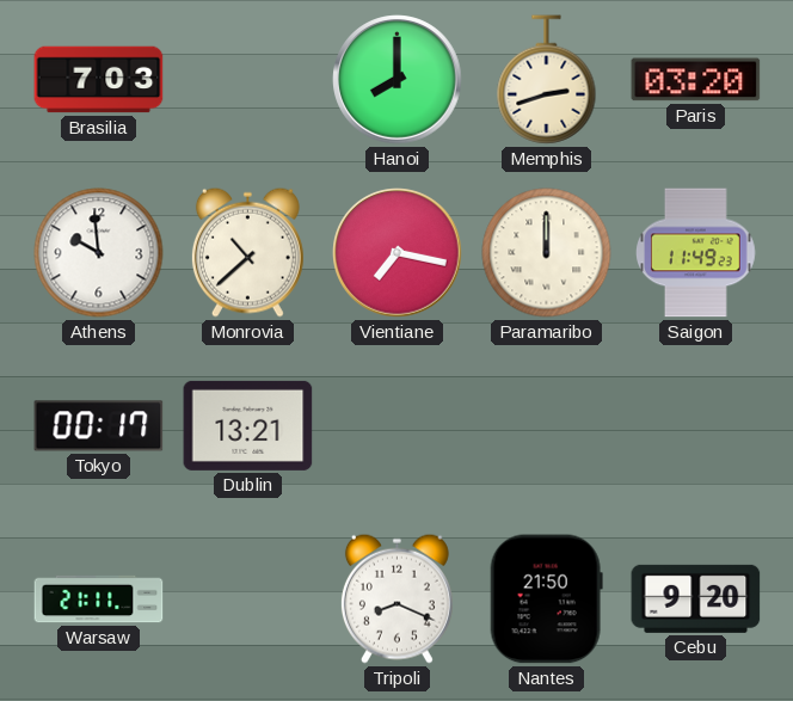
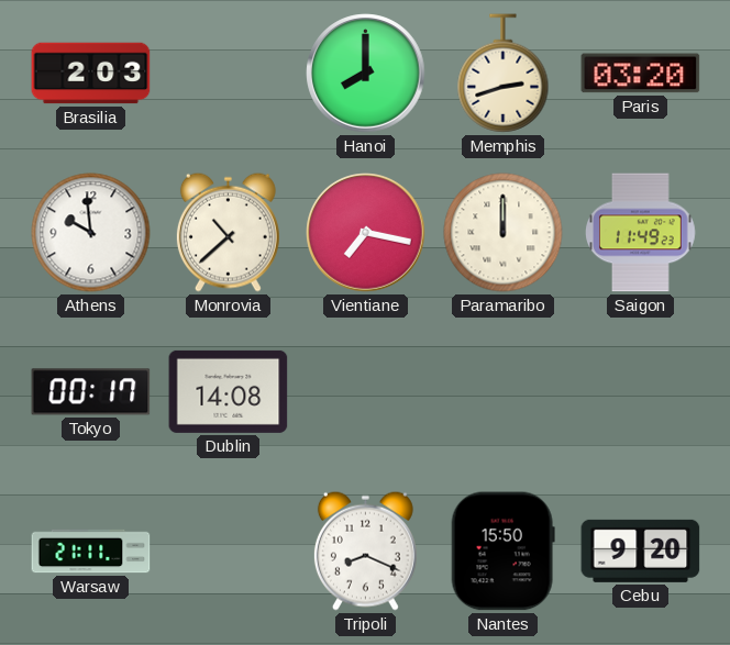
Brasilia: 7:03 -> 2:03 (91, 74)
Dublin: 13:21 -> 14:08 (229, 391)
Nantes: 21:50 -> 15:50 (502, 552)
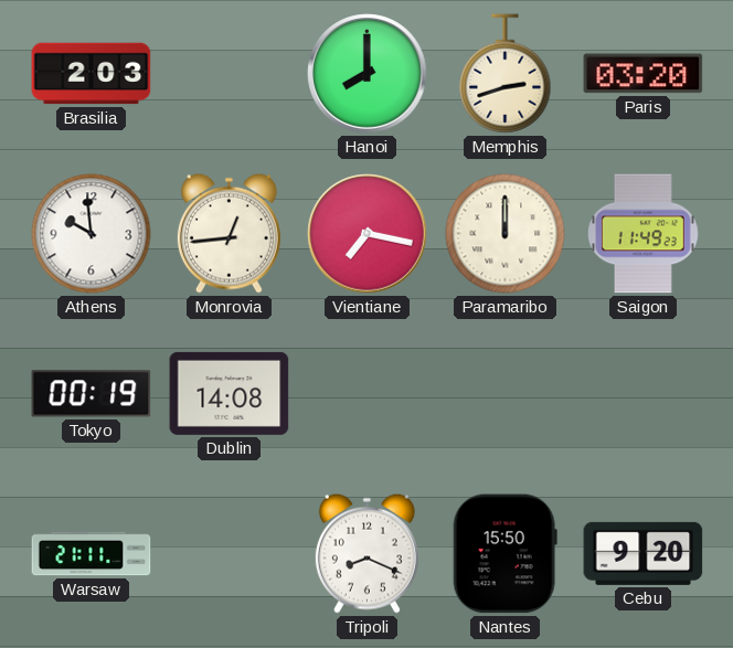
Monrovia: 10:38 -> 12:44 (229, 233)
Tokyo: 00:17 -> 00:19 (92, 394)
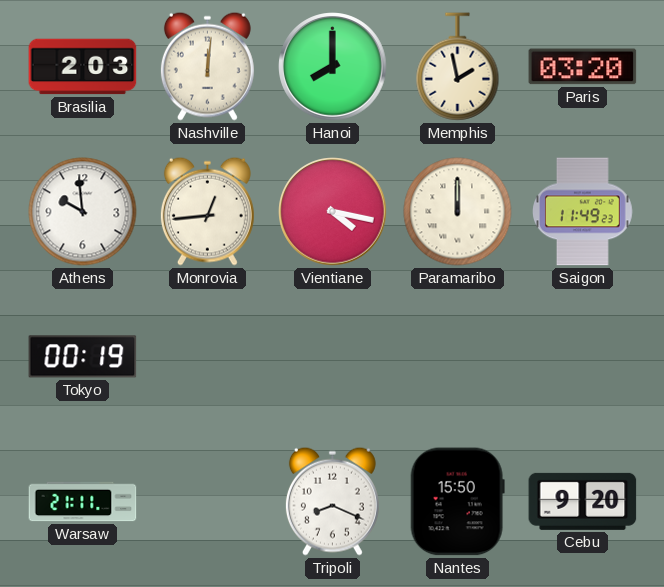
Nashville: none -> 12:01 (207, 66)
Memphis: 2:42 -> 1:58 (458, 67)
Vientiane: 7:17 -> 4:17 (333, 212)
Dublin: 14:08 -> none (230, 393)
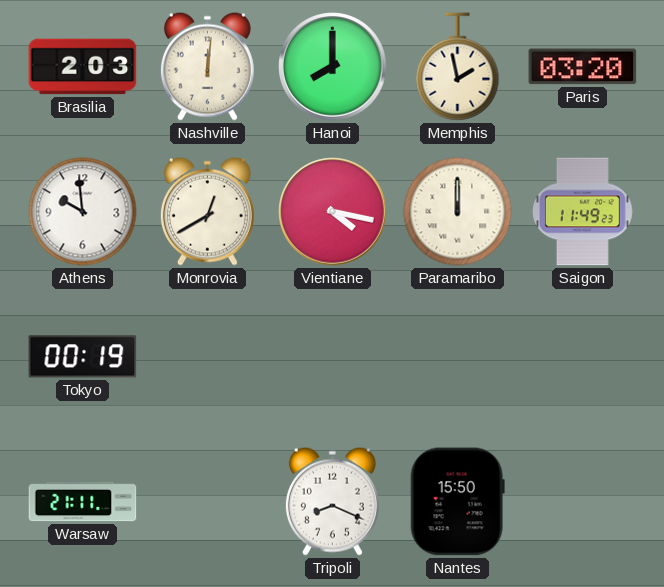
Monrovia: 12:44 -> 12:40 (207, 211)
Cebu: 9:20 -> none (583, 501)
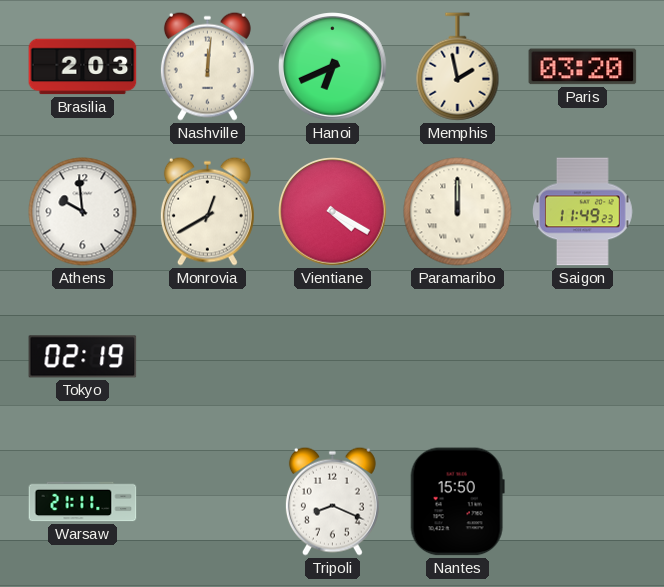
Hanoi: 8:00 -> 6:41 (333, 67)
Vientiane: 4:17 -> 4:20 (333, 212)
Tokyo: 00:19 -> 02:19 (83, 357)
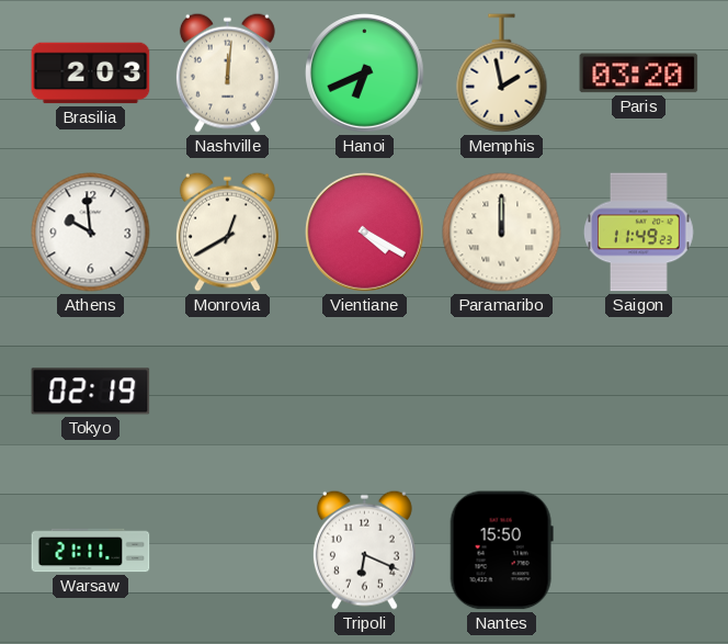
Tripoli: 8:19 -> 6:19 (364, 550)
